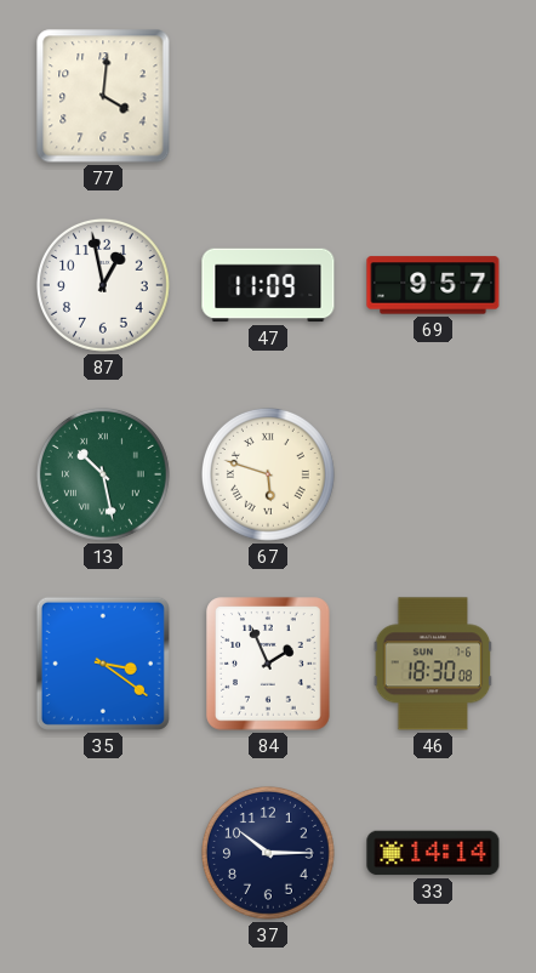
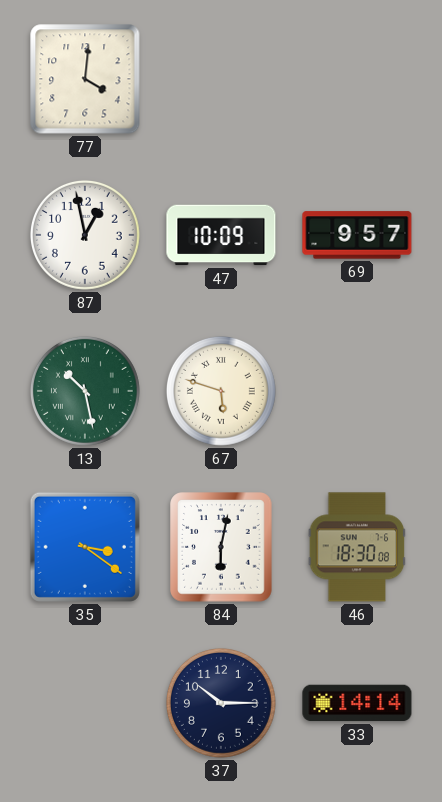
47: 11:09 -> 10:09 (221, 235)
84: 1:56 -> 6:02 (221, 547)
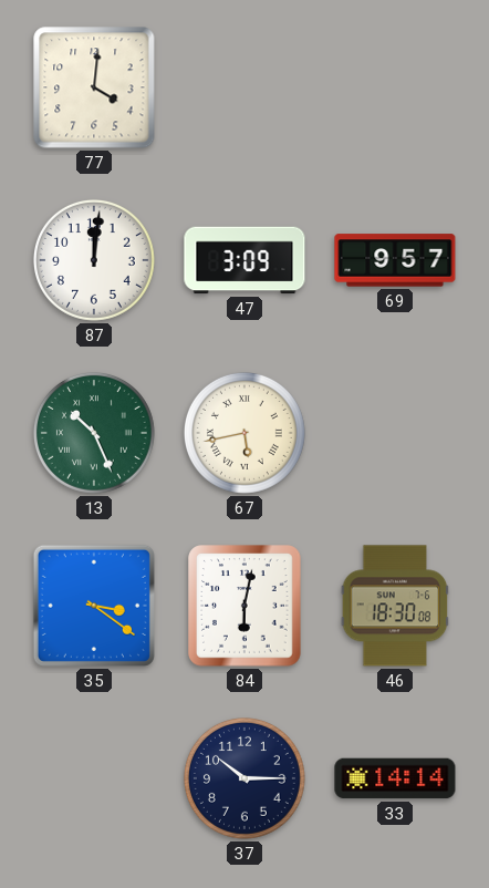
87: 12:58 -> 12:01 (94, 260)
47: 10:09 -> 3:09 (245, 260)
13: 10:28 -> 10:26 (94, 433)
67: 5:48 -> 5:43 (245, 433)
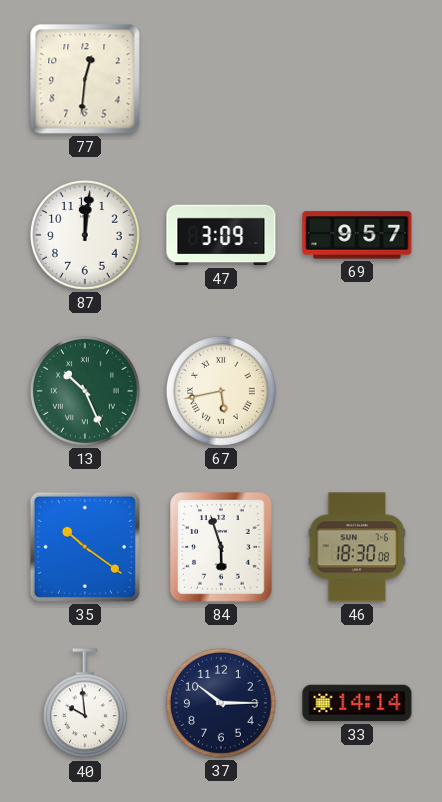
77: 4:01 -> 12:31 (85, 79)
35: 3:21 -> 10:21 (85, 547)
84: 6:02 -> 5:57 (221, 547)
40: none -> 9:59 (85, 704)
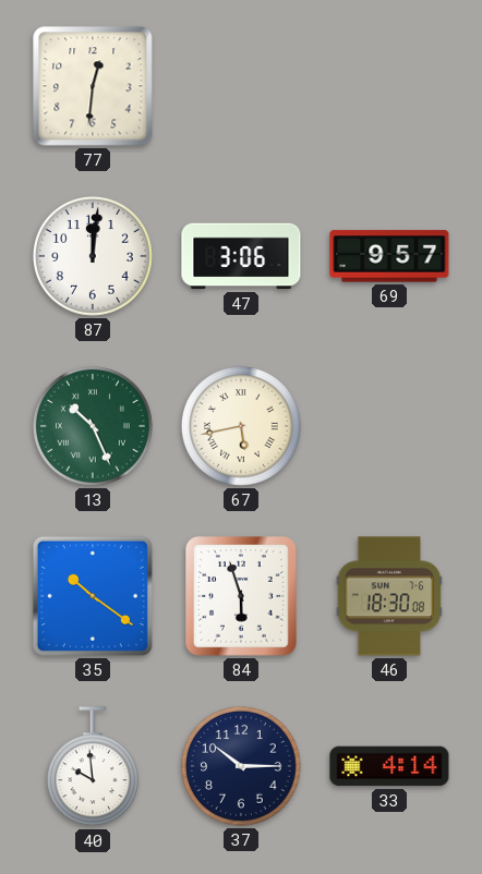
47: 3:09 -> 3:06 (241, 256)
33: 14:14 -> 4:14 (389, 766)
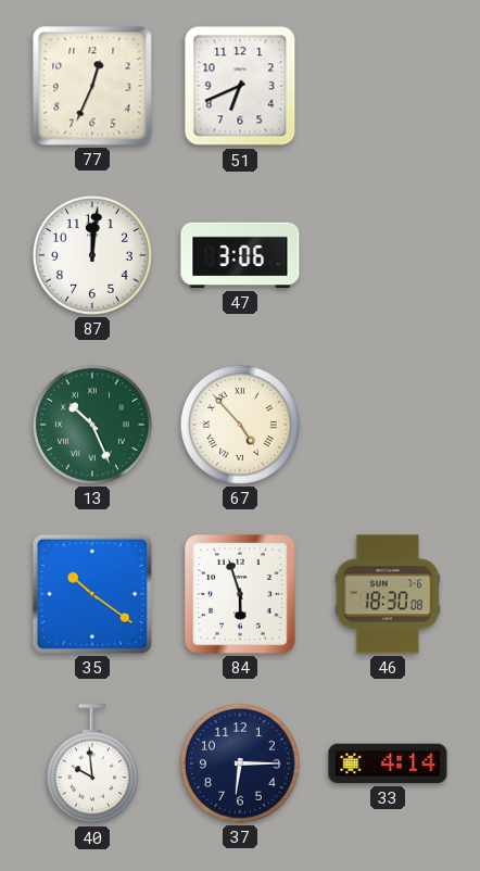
77: 12:31 -> 12:34 (92, 86)
51: none -> 6:41 (240, 86)
69: 9:57 -> none (389, 256)
67: 5:43 -> 4:53 (240, 425)
37: 10:15 -> 6:15 (240, 763)
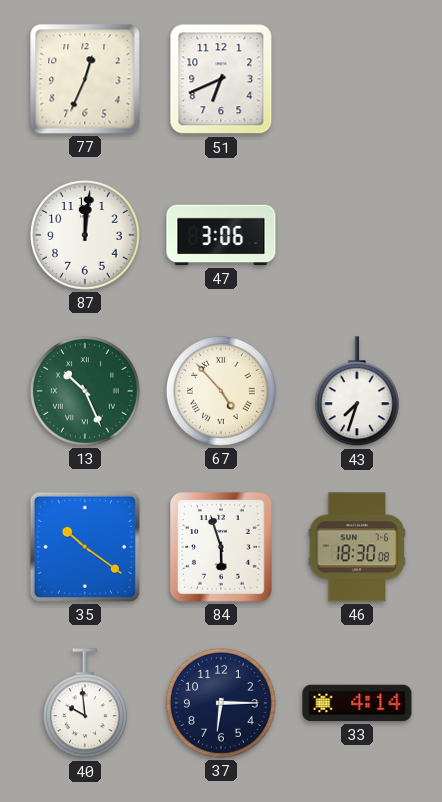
43: none -> 7:33 (357, 392)
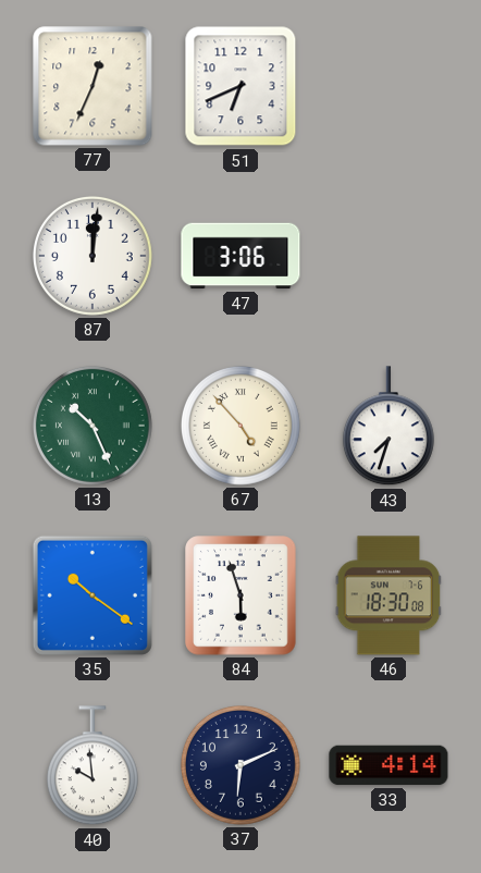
37: 6:15 -> 6:11 (240, 765)
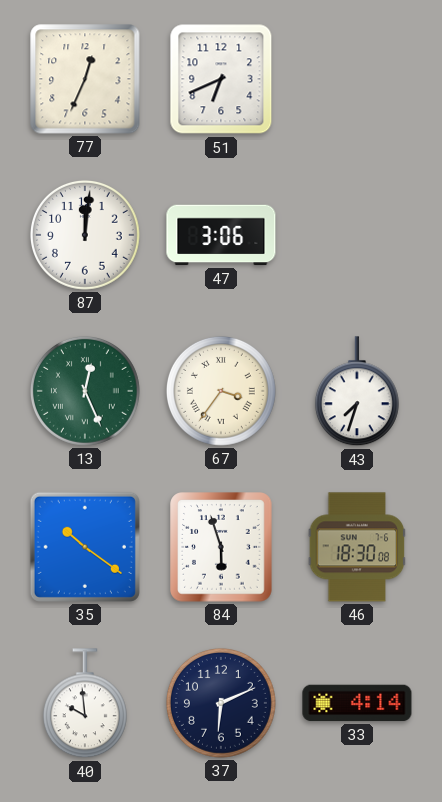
13: 10:26 -> 12:26 (85, 391)
67: 4:53 -> 3:36 (221, 391)
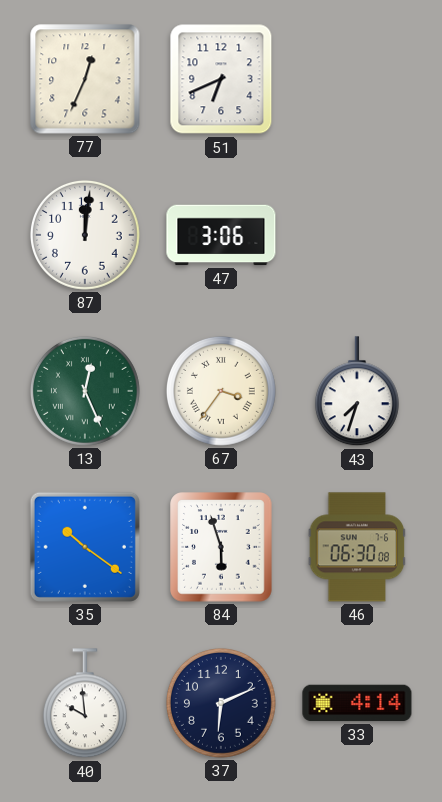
46: 18:30 -> 06:30 (357, 547)
